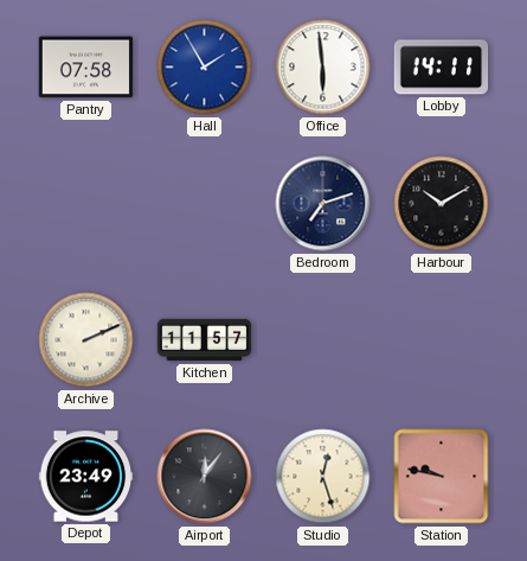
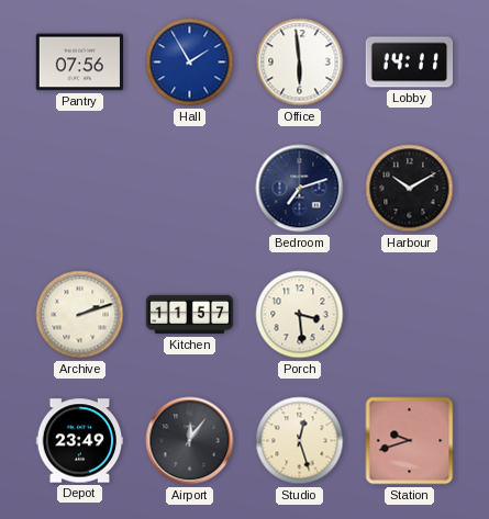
Pantry: 07:58 -> 07:56 (80, 63)
Archive: 2:11 -> 2:12 (80, 315)
Porch: none -> 3:29 (300, 315)
Station: 9:47 -> 9:42 (410, 441)
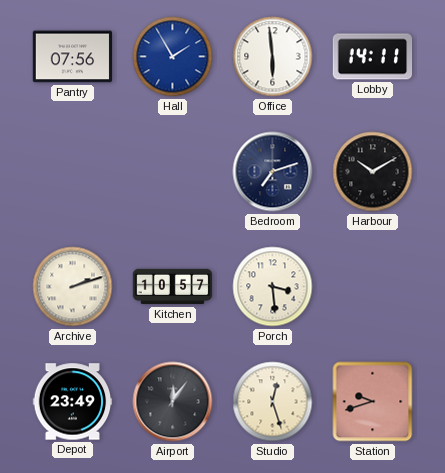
Kitchen: 11:57 -> 10:57 (173, 287)
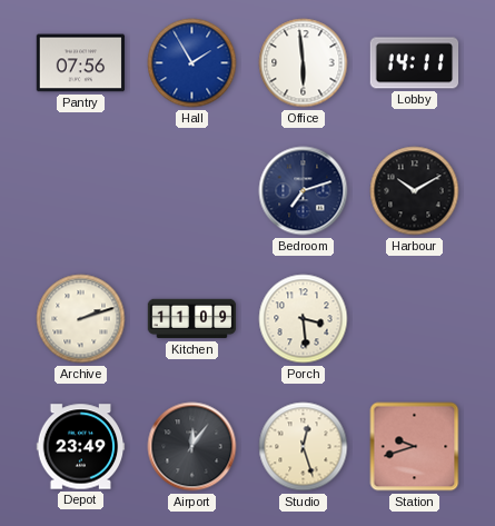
Kitchen: 10:57 -> 11:09 (192, 319)
